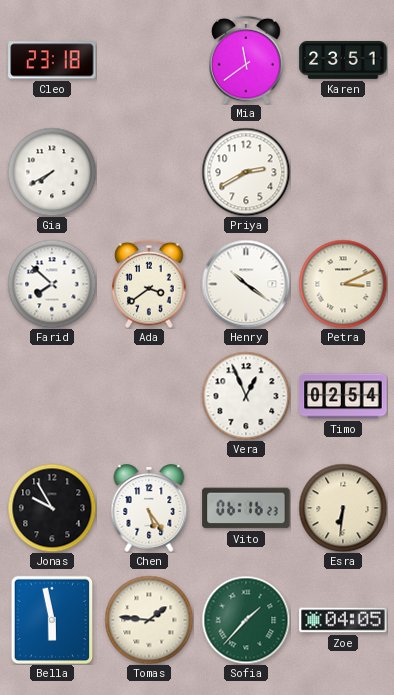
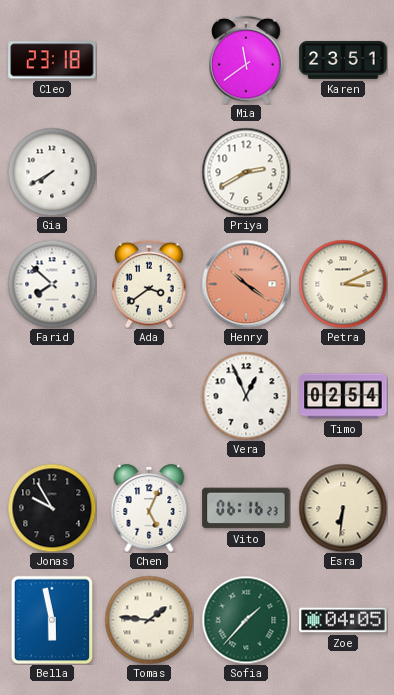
Henry dial: white -> salmon (246, 284)
Chen: 5:24 -> 5:04 (149, 508)
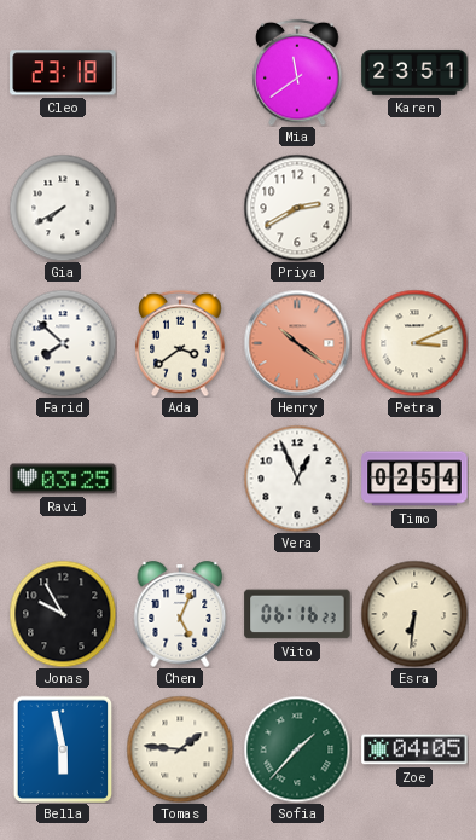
Ravi: none -> 03:25 (63, 479)
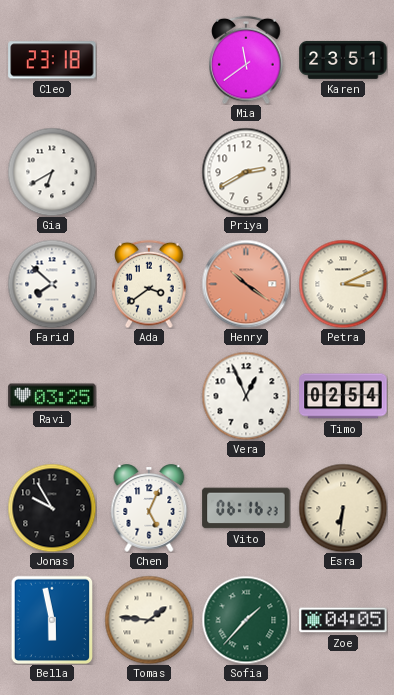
Gia: 7:40 -> 6:40 (52, 172)
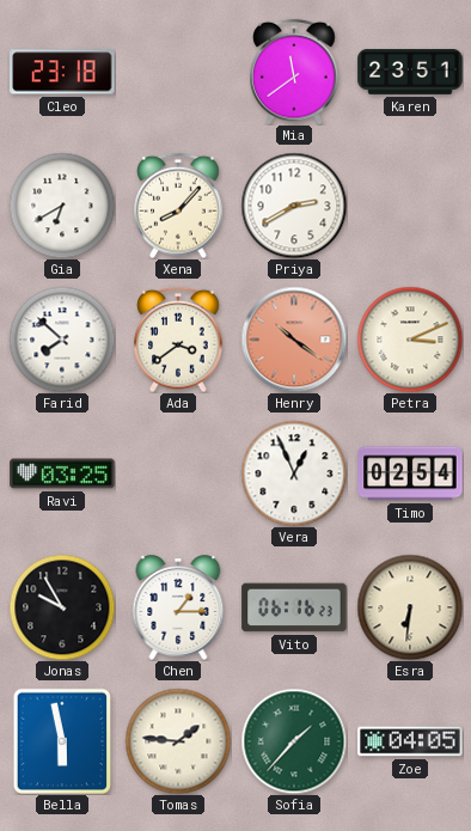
Xena: none -> 8:07 (178, 206)
Chen: 5:04 -> 1:15 (178, 607)
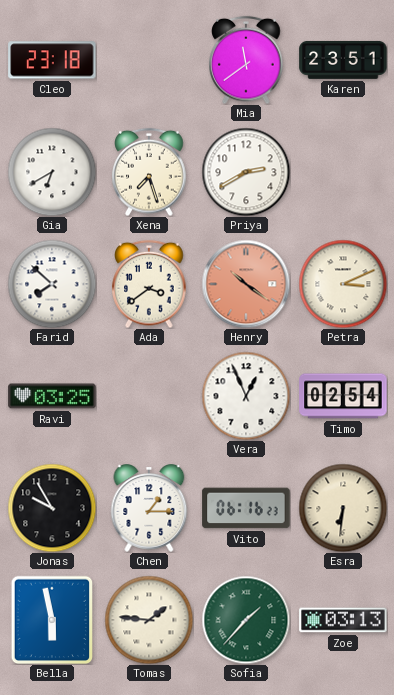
Xena: 8:07 -> 7:27 (149, 172)
Zoe: 04:05 -> 03:13 (343, 620)
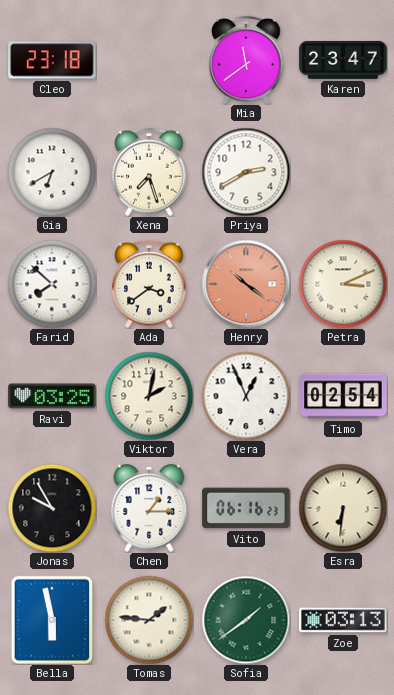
Karen: 23:51 -> 23:47 (343, 60)
Viktor: none -> 2:02 (149, 396)
Sofia: 1:37 -> 1:39 (246, 620)
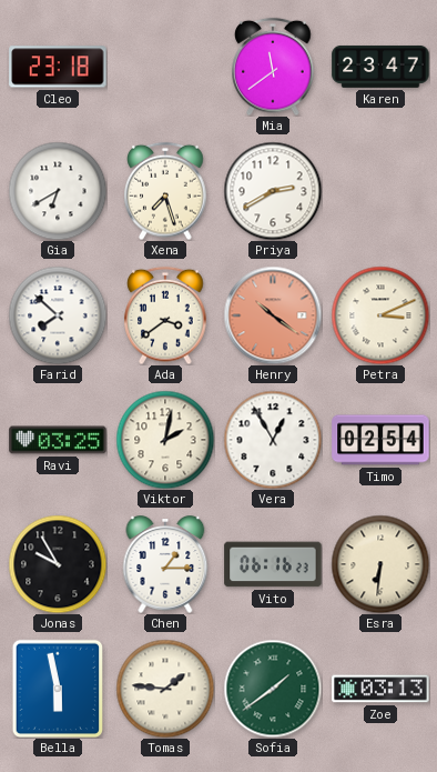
Vera: 12:56 -> 12:55 (273, 440)
